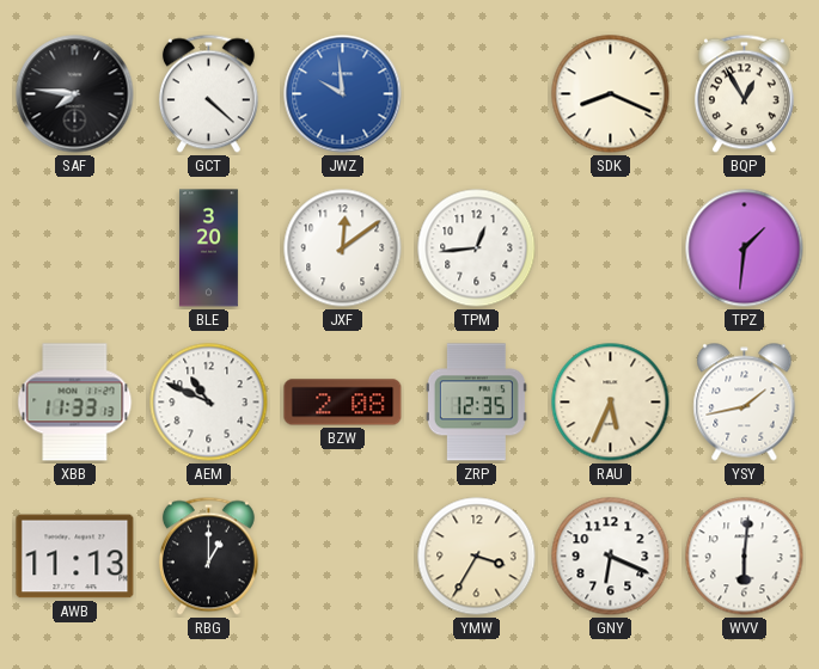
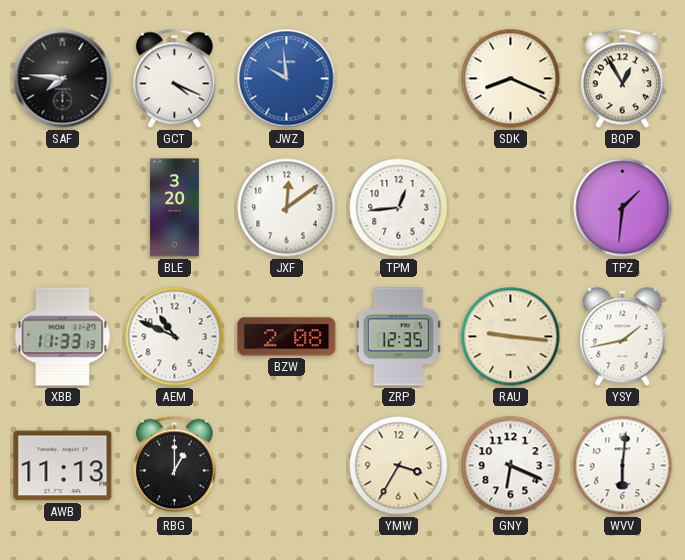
GCT: 4:22 -> 4:19 (174, 79)
RAU: 5:34 -> 9:16 (511, 337)
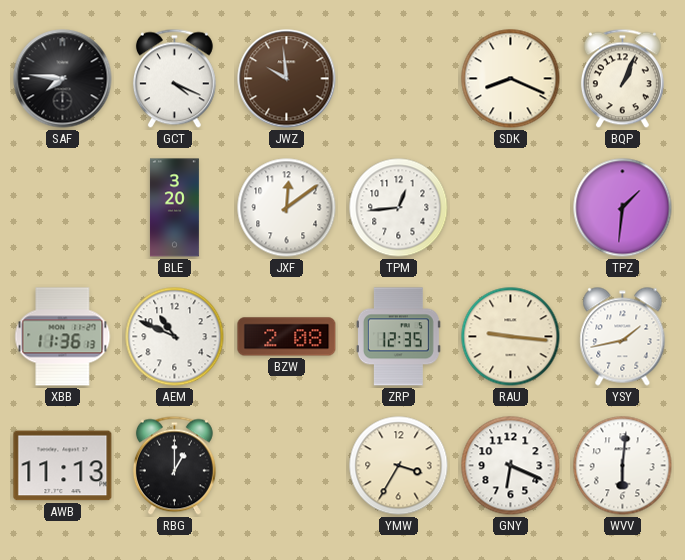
JWZ dial: blue -> brown (287, 79)
BQP: 12:55 -> 1:04 (622, 79)
XBB: 11:33 -> 11:36 (63, 337)
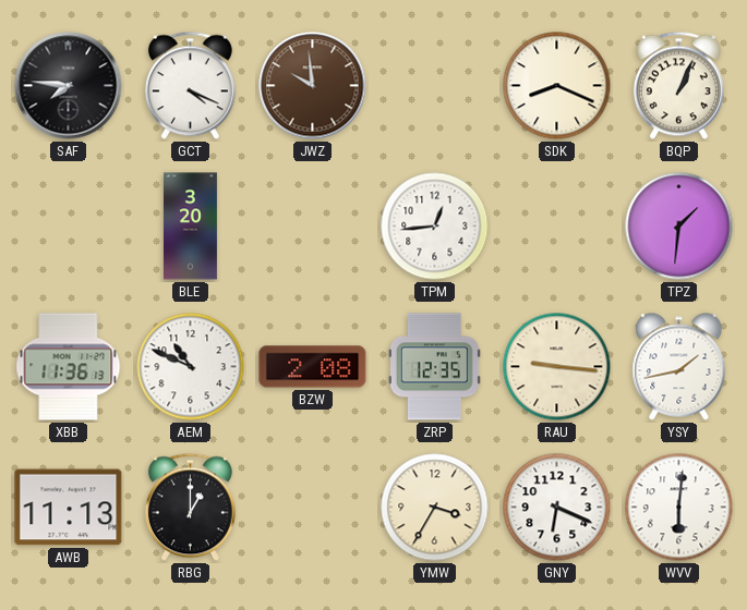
JXF: 12:09 -> none (287, 208)
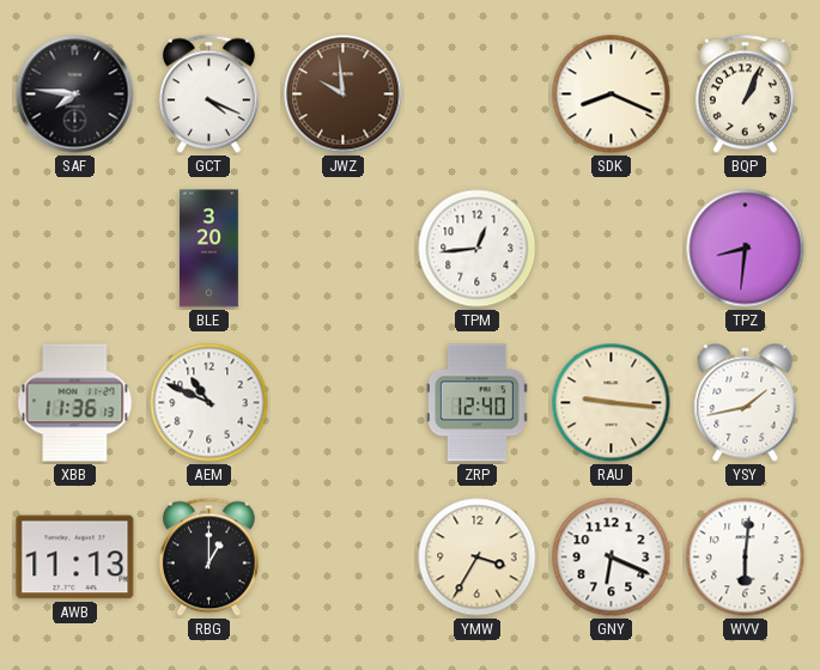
TPZ: 1:31 -> 8:31 (746, 249)
BZW: 2:08 -> none (313, 367)
ZRP: 12:35 -> 12:40 (476, 403)
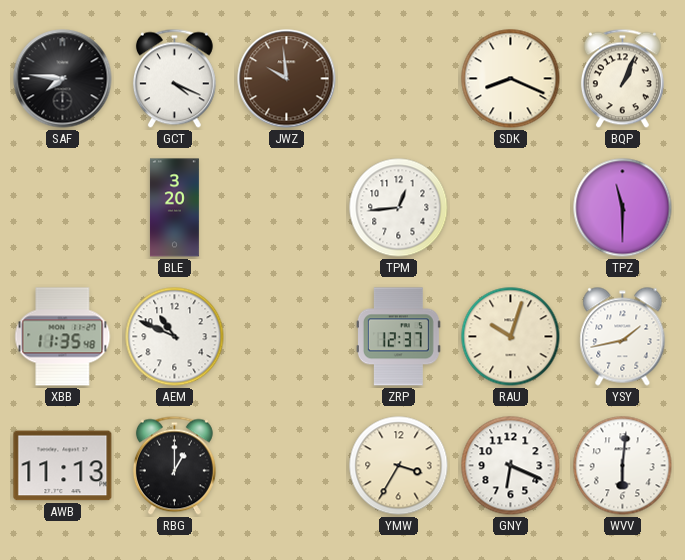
TPZ: 8:31 -> 11:30 (623, 208)
XBB: 11:36 -> 11:35 (63, 337)
ZRP: 12:40 -> 12:37 (398, 337)
RAU: 9:16 -> 10:03 (511, 337)
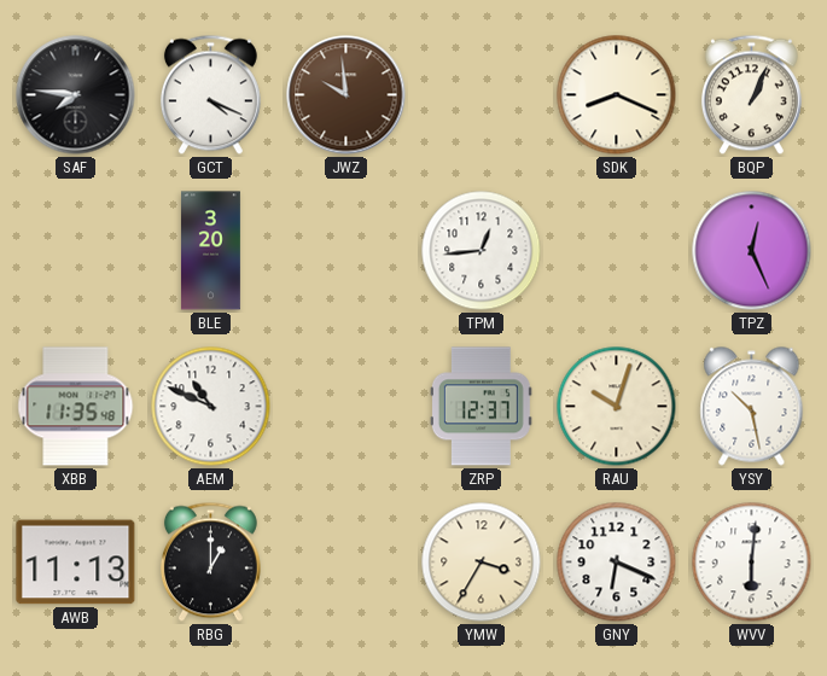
TPZ: 11:30 -> 12:26 (752, 251)
YSY: 1:43 -> 10:28 (752, 407)
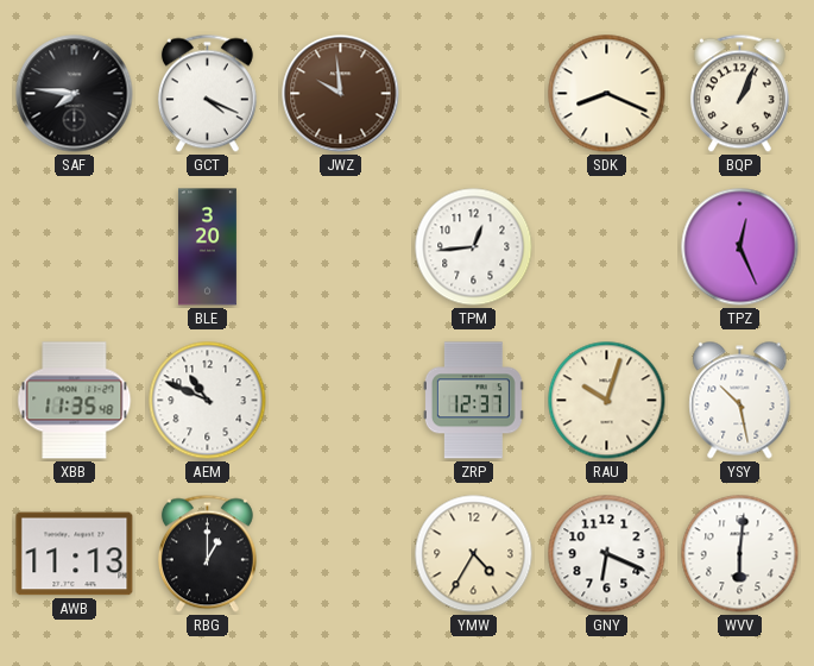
YMW: 3:35 -> 4:35 (474, 554)
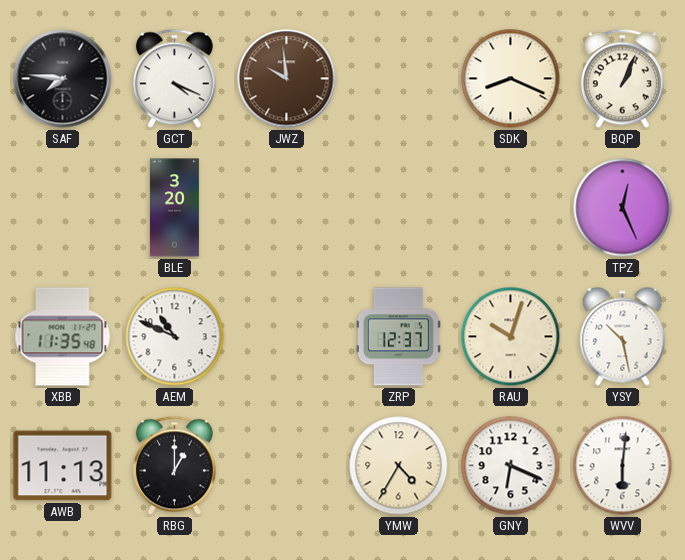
TPM: 12:44 -> none (474, 247)
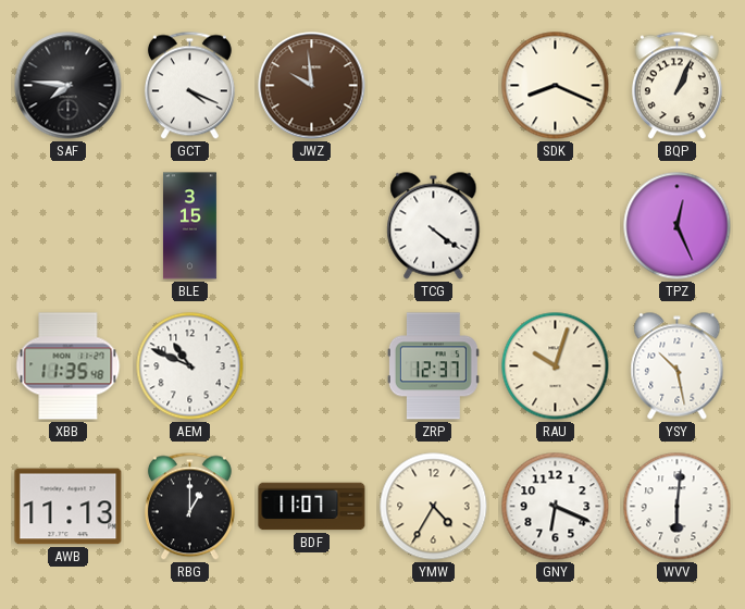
BLE: 3:20 -> 3:15 (189, 226)
TCG: none -> 4:21 (434, 226)
BDF: none -> 11:07 (312, 507)
